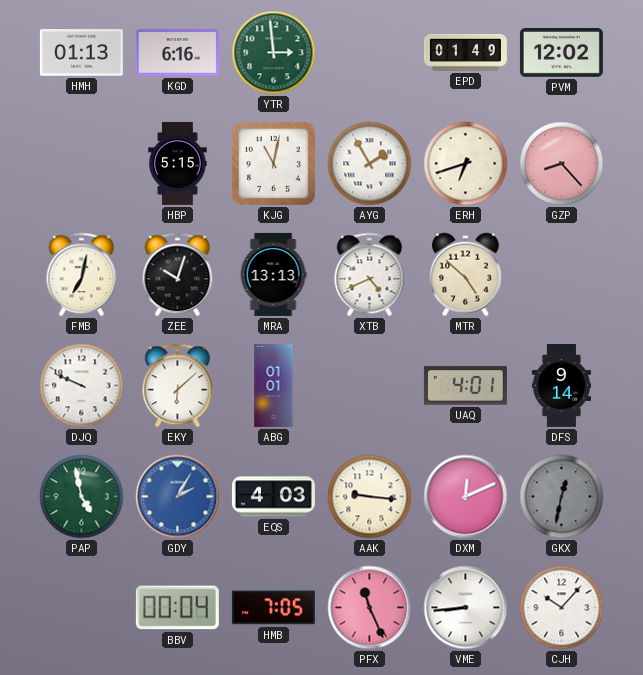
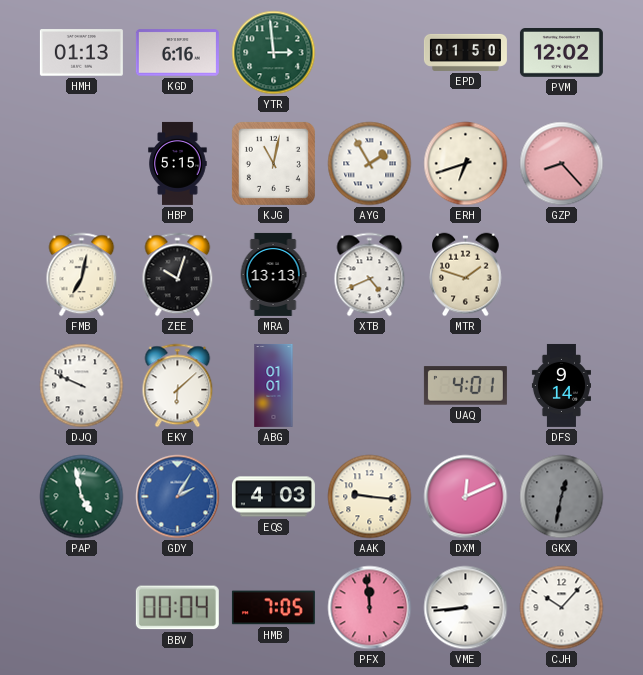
EPD: 01:49 -> 01:50 (465, 52)
MTR: 4:52 -> 1:48 (466, 275)
PFX: 11:26 -> 11:59 (370, 608)
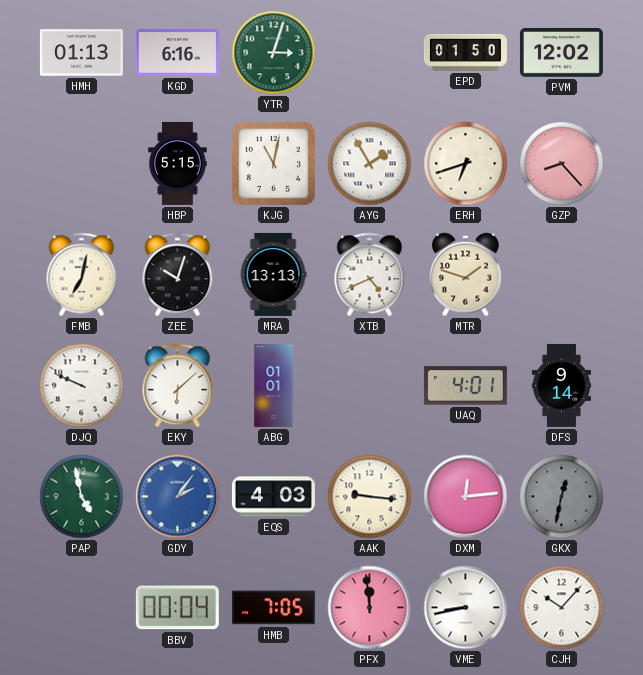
YTR: 2:59 -> 3:03 (274, 53)
GDY: 2:05 -> 2:06 (178, 497)
DXM: 12:11 -> 12:14 (466, 497)
VME: 8:44 -> 8:43 (466, 608)
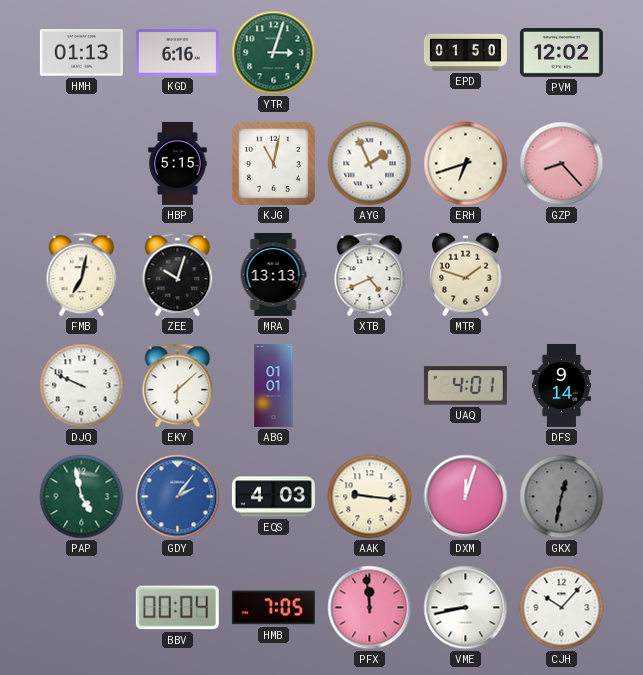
AYG: 1:55 -> 1:56 (370, 164)
DXM: 12:14 -> 12:03 (466, 497)
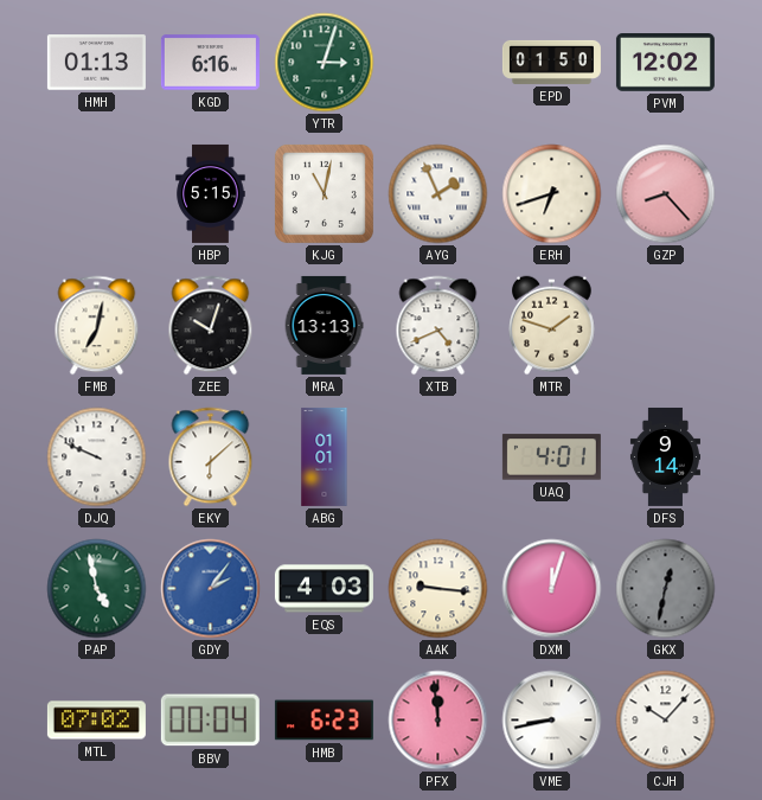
MTL: none -> 07:02 (96, 721)
HMB: 7:05 -> 6:23 (324, 721)
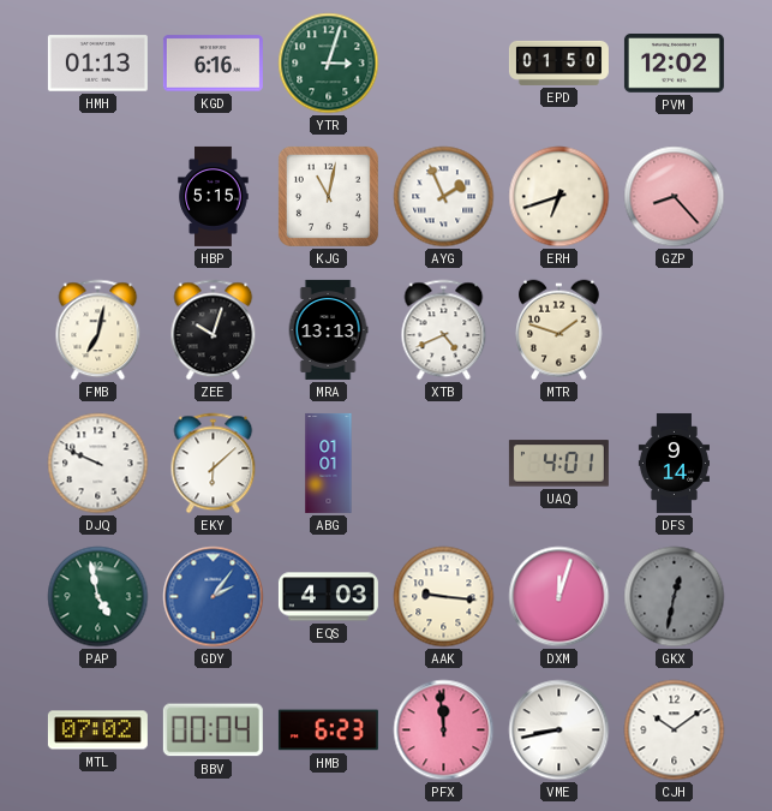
CJH: 10:07 -> 10:09 (675, 731)
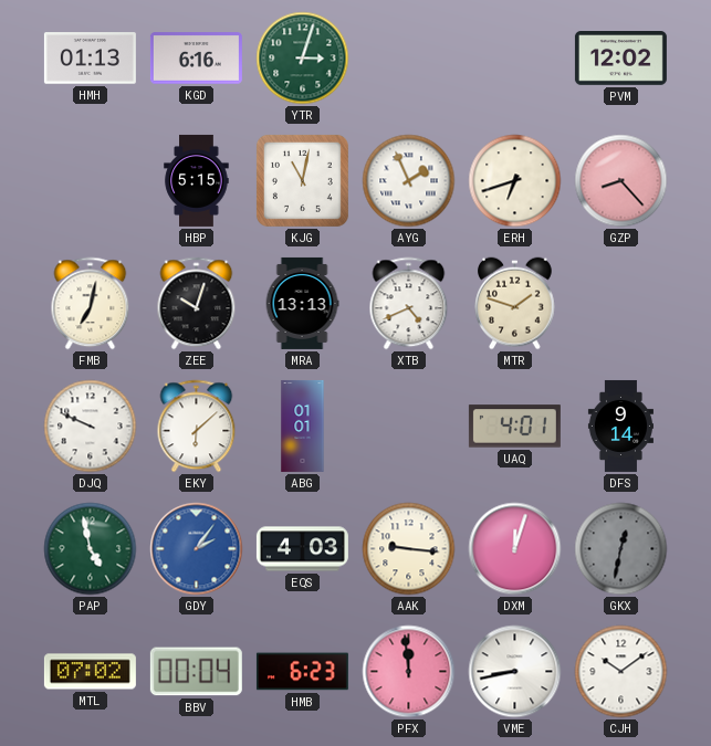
EPD: 01:50 -> none (558, 62)
